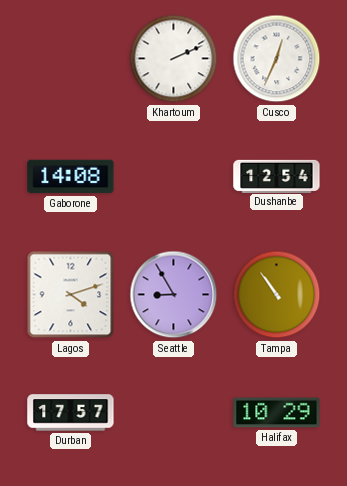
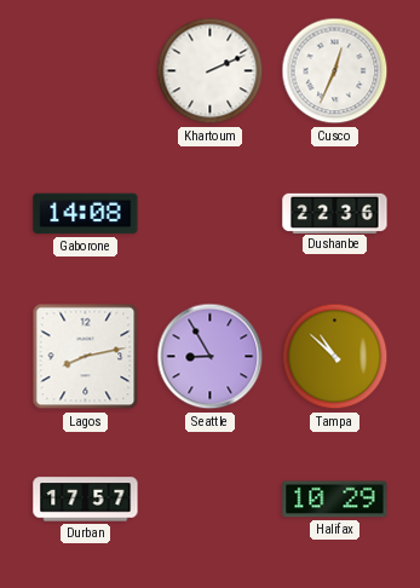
Dushanbe: 12:54 -> 22:36 (335, 213)
Lagos: 4:12 -> 8:13 (86, 357)
Tampa: 10:54 -> 10:52 (335, 357)
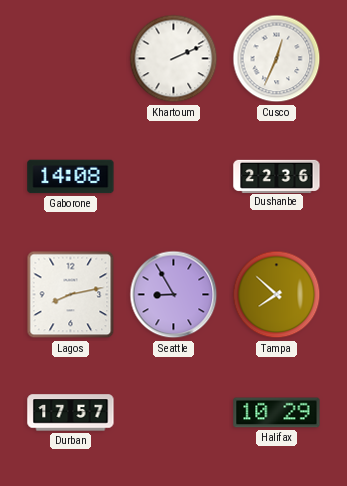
Tampa: 10:52 -> 7:52 (277, 295)
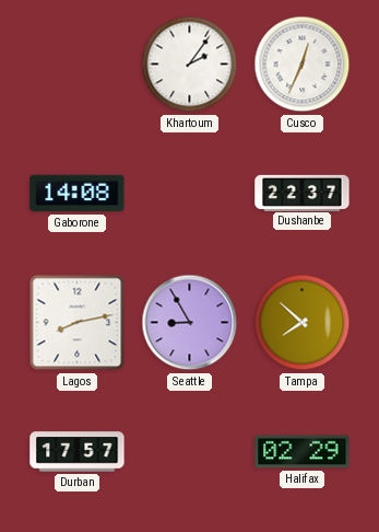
Khartoum: 2:11 -> 2:06 (190, 65)
Dushanbe: 22:36 -> 22:37 (303, 193)
Halifax: 10:29 -> 02:29 (303, 452)
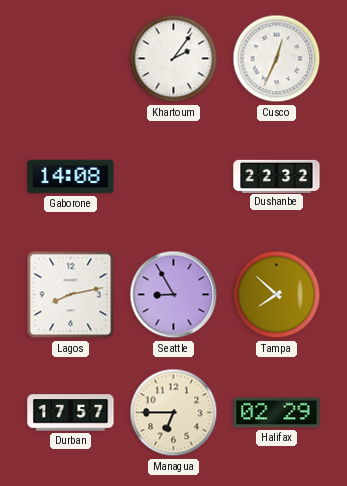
Dushanbe: 22:37 -> 22:32 (277, 176)
Managua: none -> 6:45 (174, 413)
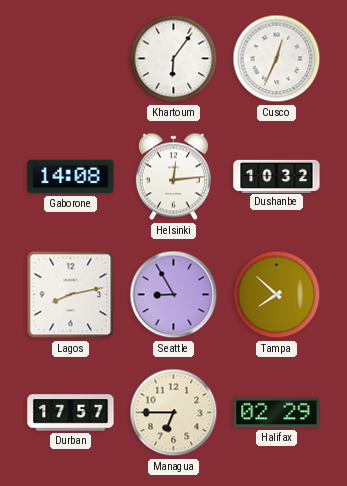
Khartoum: 2:06 -> 6:06 (174, 59)
Helsinki: none -> 12:14 (173, 177)
Dushanbe: 22:32 -> 10:32 (277, 176)
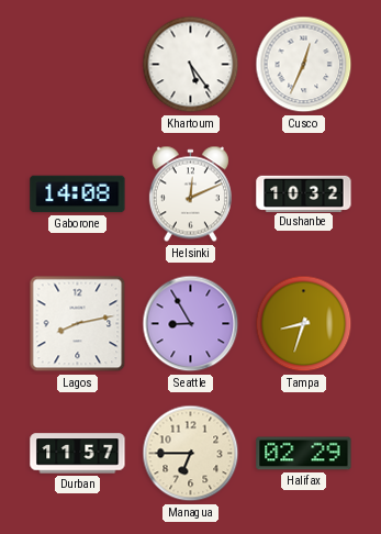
Khartoum: 6:06 -> 5:24 (191, 65)
Helsinki: 12:14 -> 12:11 (190, 194)
Tampa: 7:52 -> 8:33 (304, 324)
Durban: 17:57 -> 11:57 (78, 454)
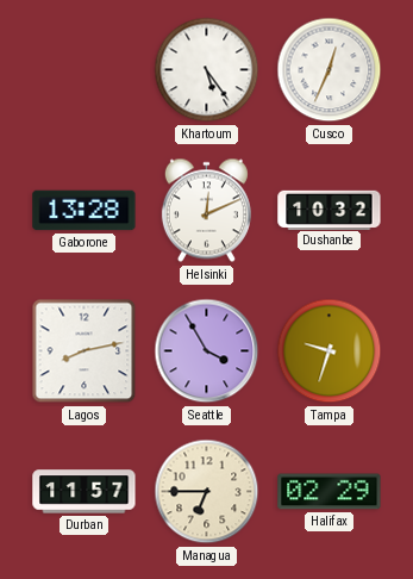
Gaborone: 14:08 -> 13:28 (85, 211)
Seattle: 8:55 -> 3:55 (207, 351)
Tampa: 8:33 -> 9:33 (330, 351)
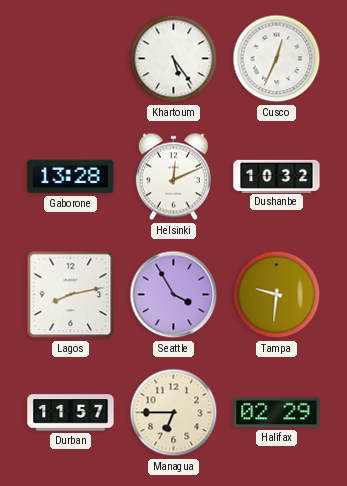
Tampa: 9:33 -> 9:31 (277, 295)
